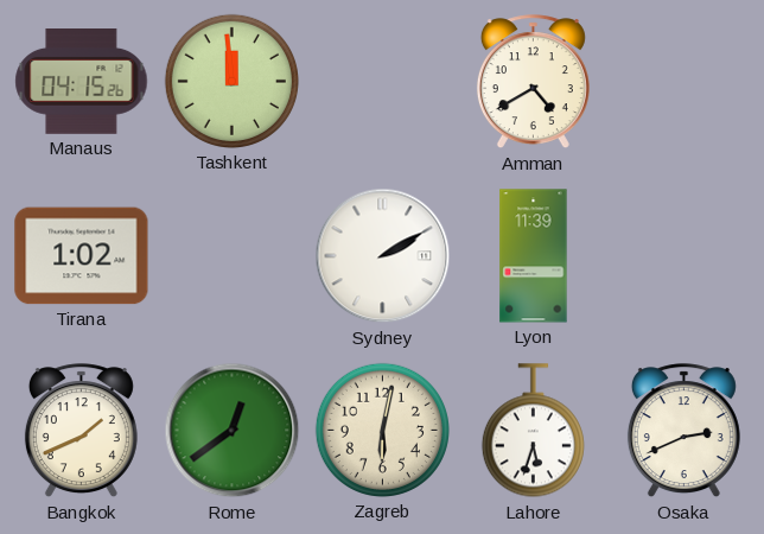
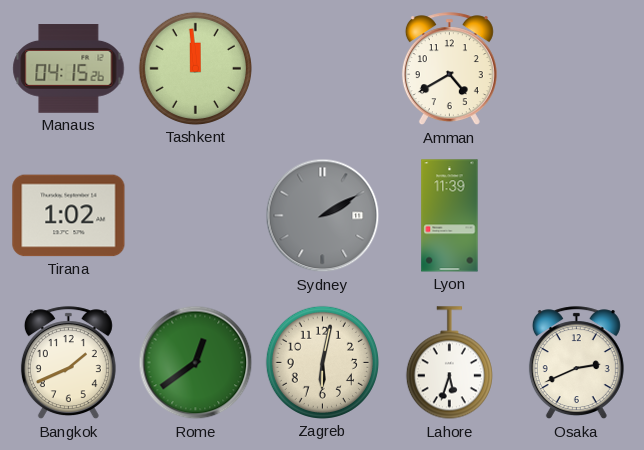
Sydney dial: white -> grey (323, 216)
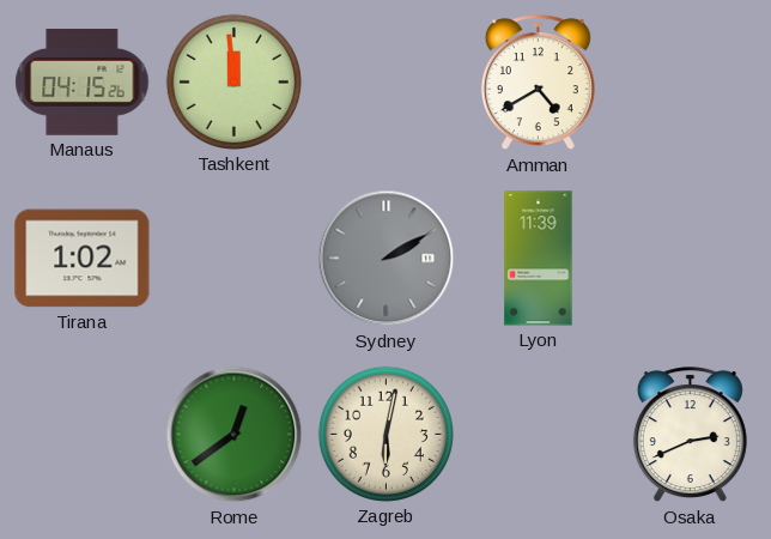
Bangkok: 1:41 -> none (68, 363)
Lahore: 5:33 -> none (449, 363)
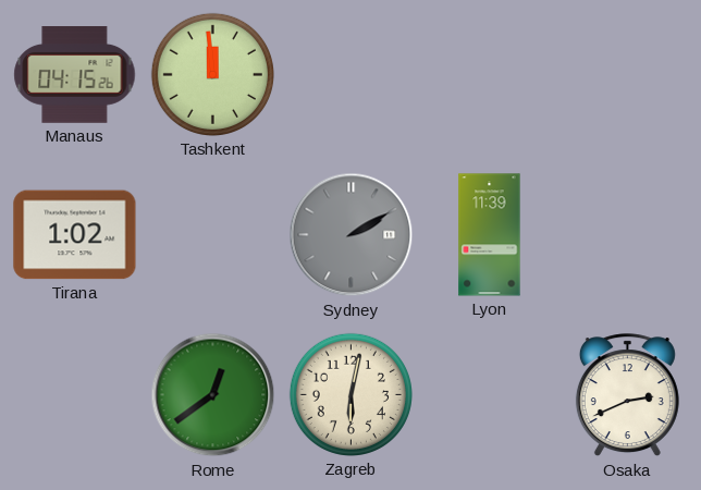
Amman: 4:40 -> none (538, 83)
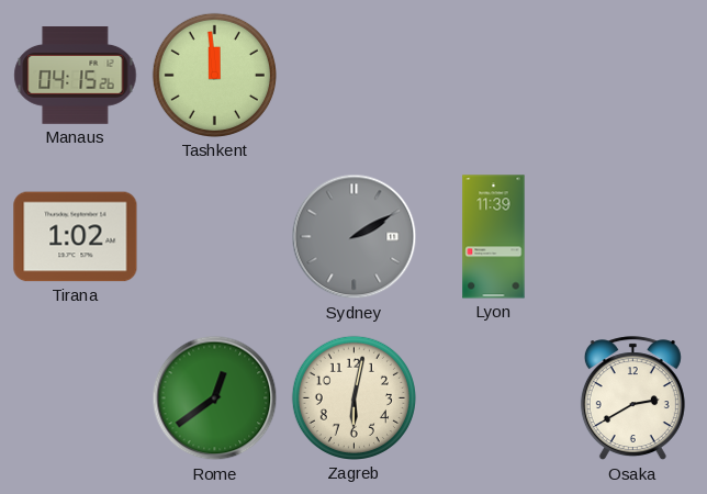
Osaka: 2:41 -> 2:40 (632, 398)
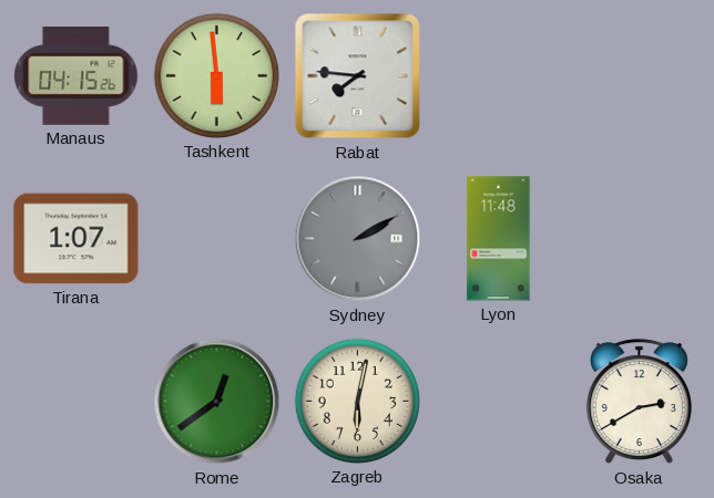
Tashkent: 11:59 -> 5:59 (216, 75)
Rabat: none -> 7:46 (358, 76)
Tirana: 1:02 -> 1:07 (76, 239)
Lyon: 11:39 -> 11:48 (499, 239)
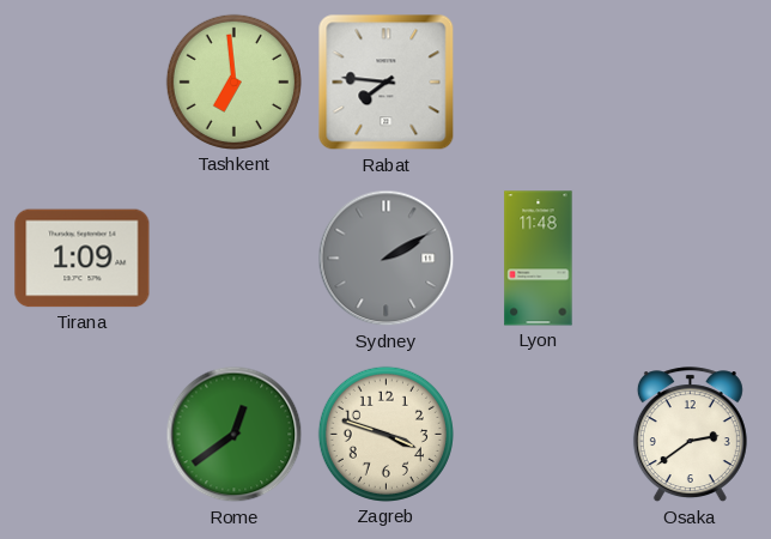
Manaus: 04:15 -> none (76, 76)
Tashkent: 5:59 -> 6:59 (233, 81)
Tirana: 1:07 -> 1:09 (83, 259)
Zagreb: 6:02 -> 3:48 (385, 434)
Osaka: 2:40 -> 2:39 (690, 435)
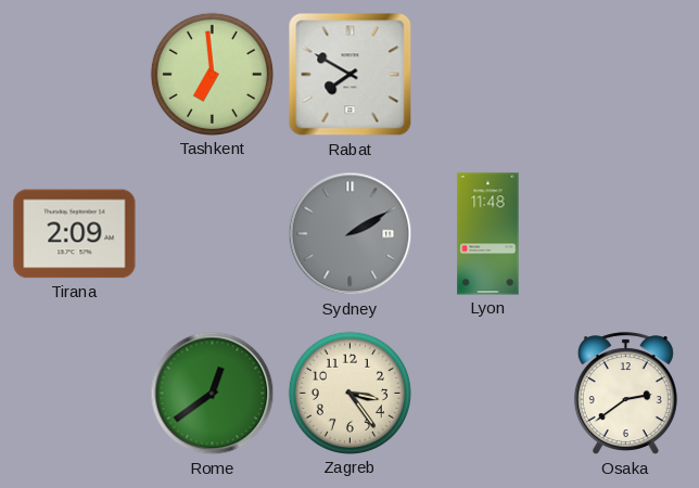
Rabat: 7:46 -> 7:50 (351, 75)
Tirana: 1:09 -> 2:09 (75, 234)
Zagreb: 3:48 -> 3:24 (349, 393)
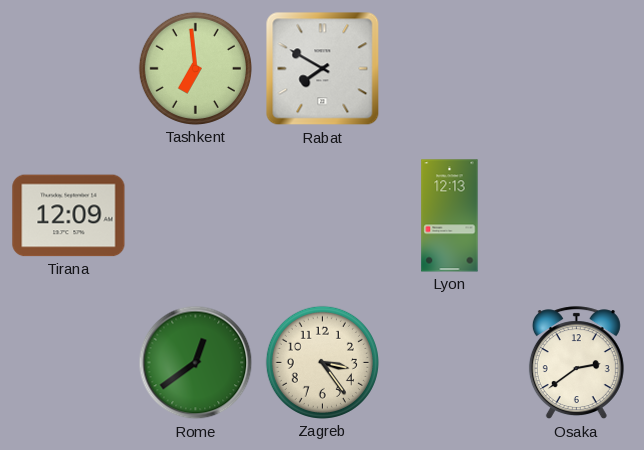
Tirana: 2:09 -> 12:09 (69, 216)
Sydney: 2:10 -> none (351, 234)
Lyon: 11:48 -> 12:13 (450, 216)
